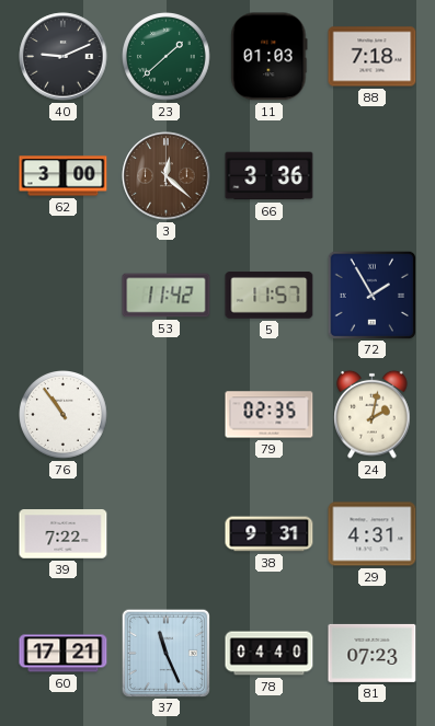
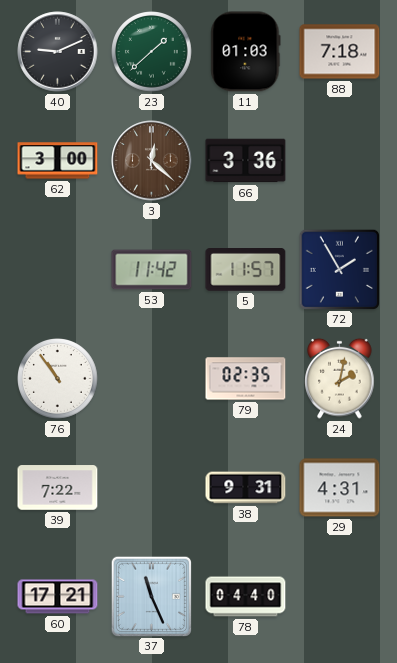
81: 07:23 -> none (373, 653)
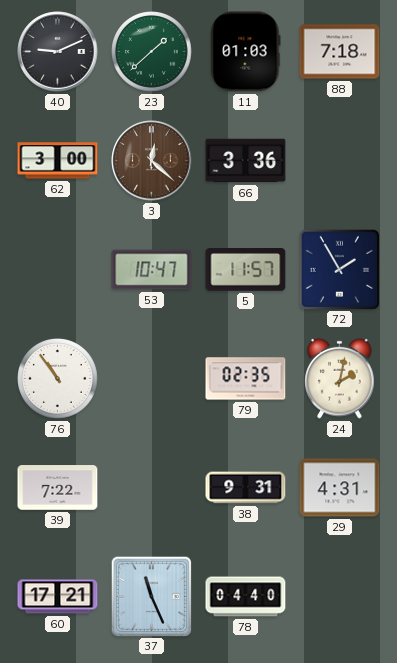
53: 11:42 -> 10:47 (152, 270)
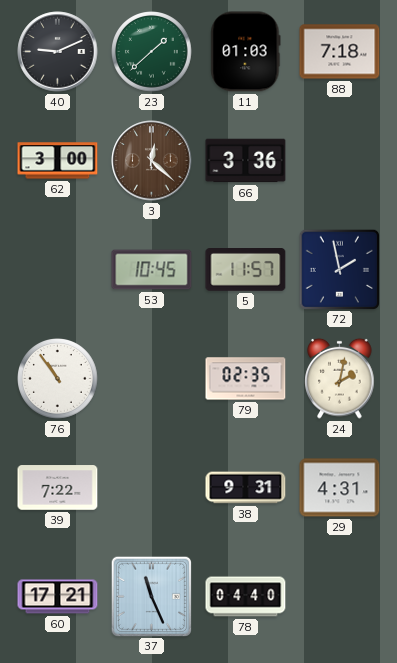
53: 10:47 -> 10:45 (152, 270)
72: 1:55 -> 1:58 (339, 269)
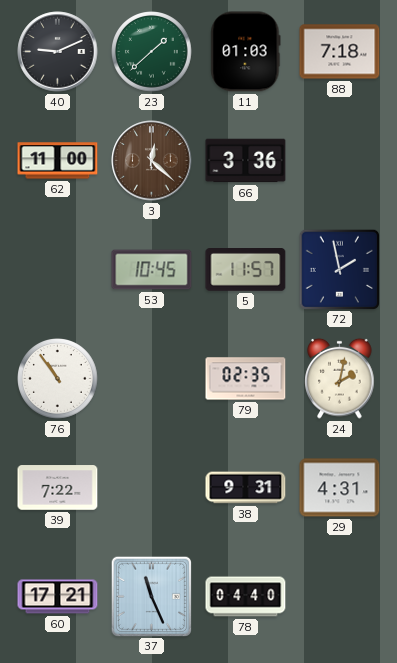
62: 3:00 -> 11:00 (58, 161)
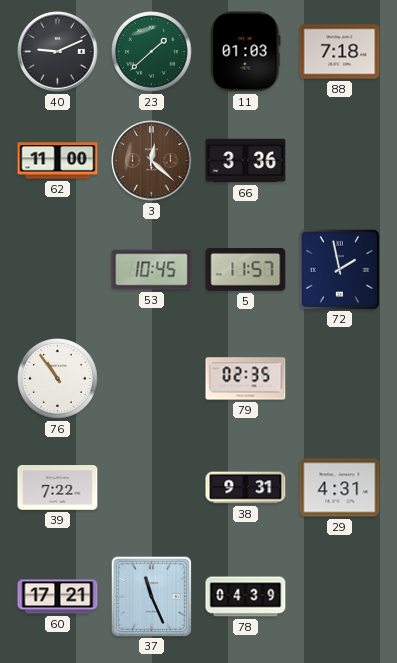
24: 2:02 -> none (340, 378)
78: 04:40 -> 04:39 (246, 597)
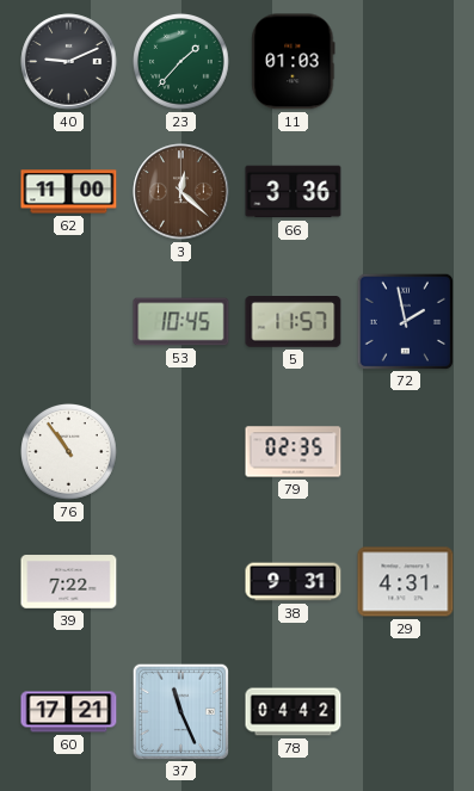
23: 1:38 -> 1:37 (181, 62)
88: 7:18 -> none (340, 52)
78: 04:39 -> 04:42 (294, 712)
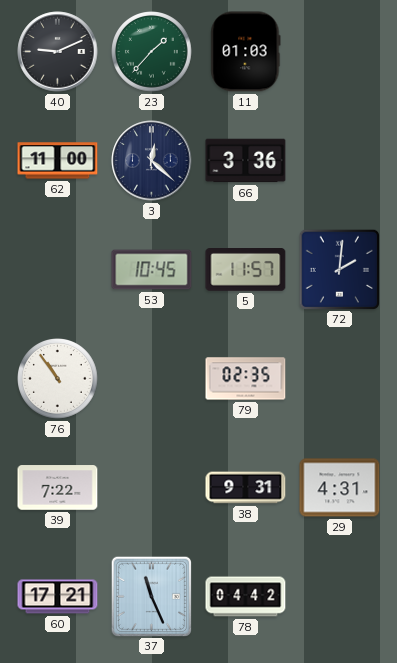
3 dial: brown -> navy (152, 161)
72: 1:58 -> 2:01 (339, 269)
